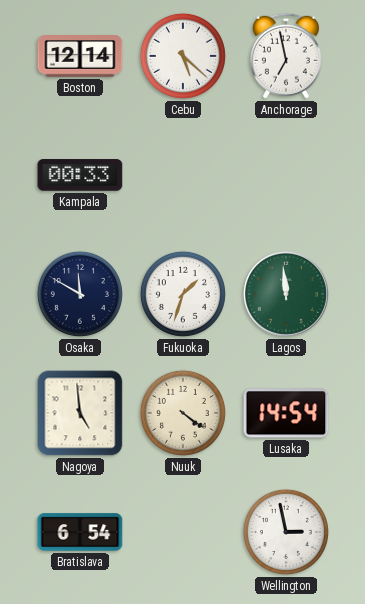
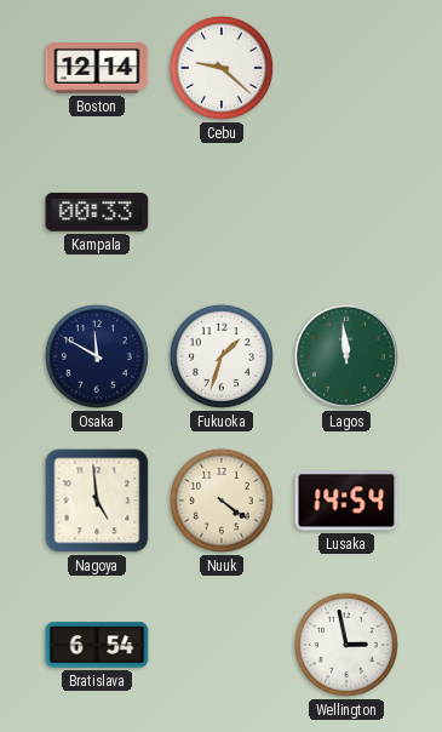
Cebu: 5:22 -> 9:22 (222, 68)
Anchorage: 6:58 -> none (286, 56)
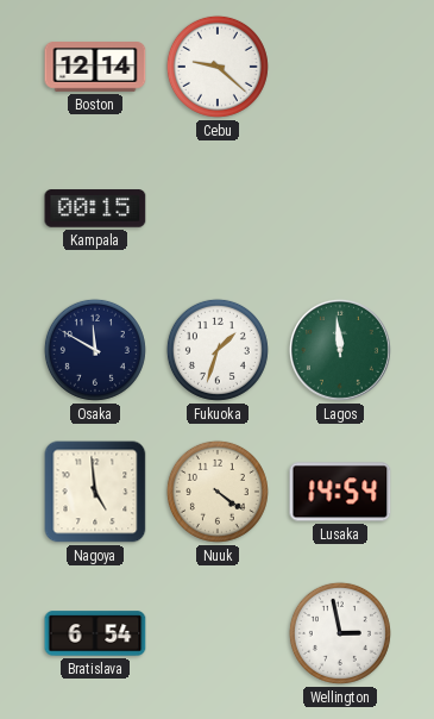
Kampala: 00:33 -> 00:15 (95, 208)
